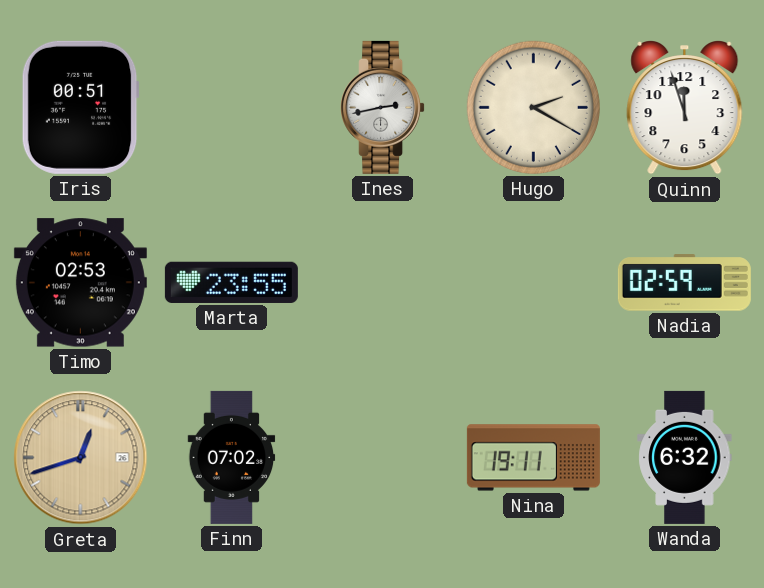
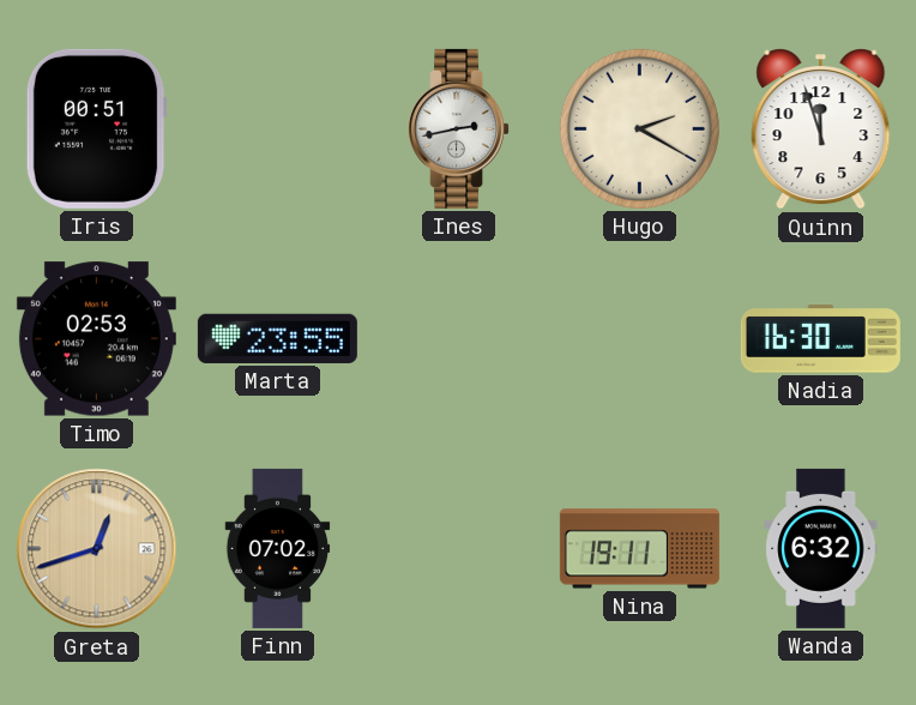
Nadia: 02:59 -> 16:30 (820, 339)
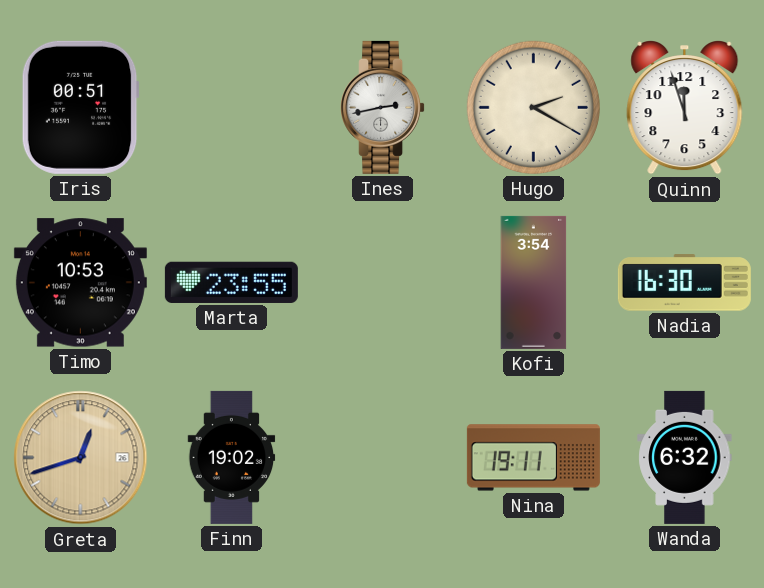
Timo: 02:53 -> 10:53 (80, 283)
Kofi: none -> 3:54 (534, 282)
Finn: 07:02 -> 19:02 (232, 457)
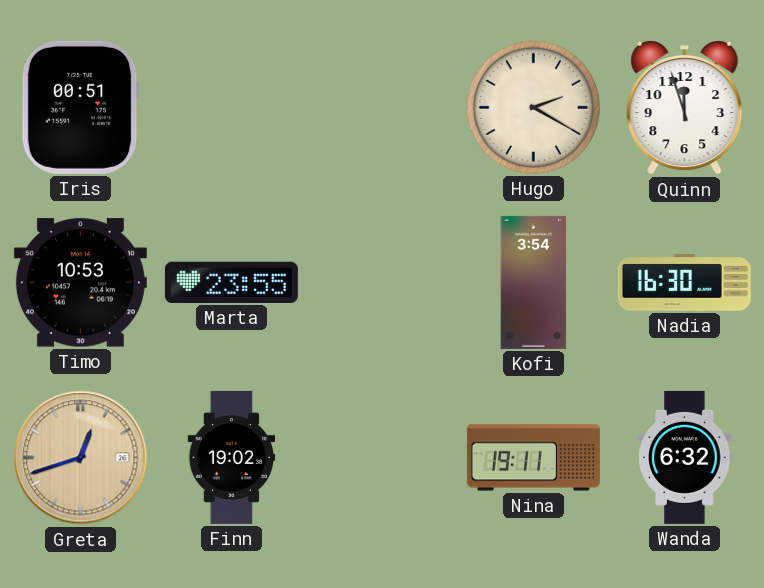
Ines: 2:43 -> none (383, 107)
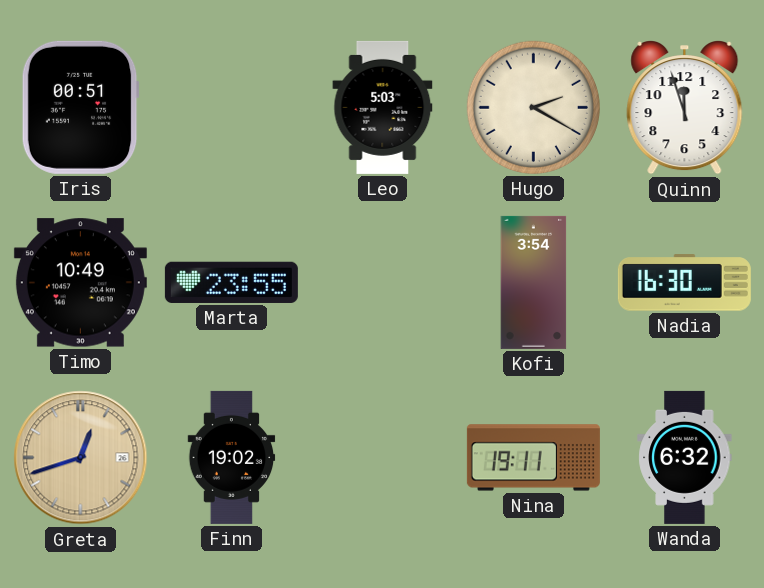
Leo: none -> 5:03 (383, 107)
Timo: 10:53 -> 10:49 (80, 283)
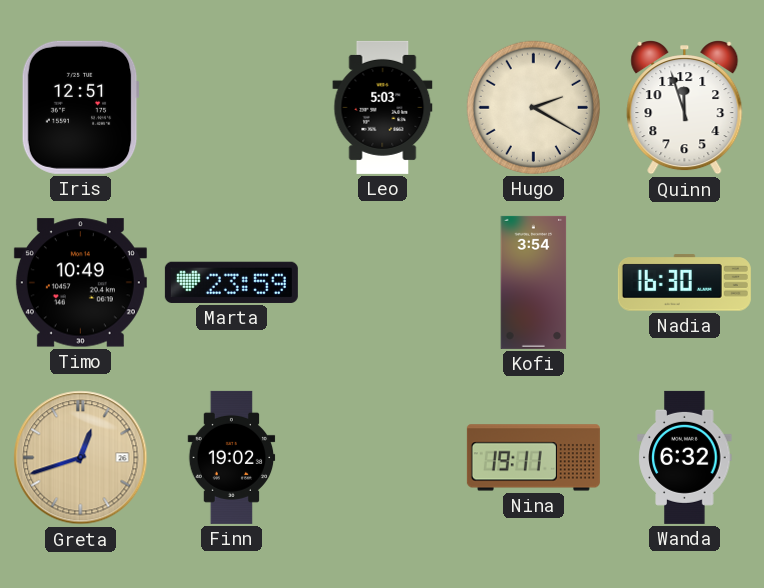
Iris: 00:51 -> 12:51 (80, 107)
Marta: 23:55 -> 23:59 (231, 282)
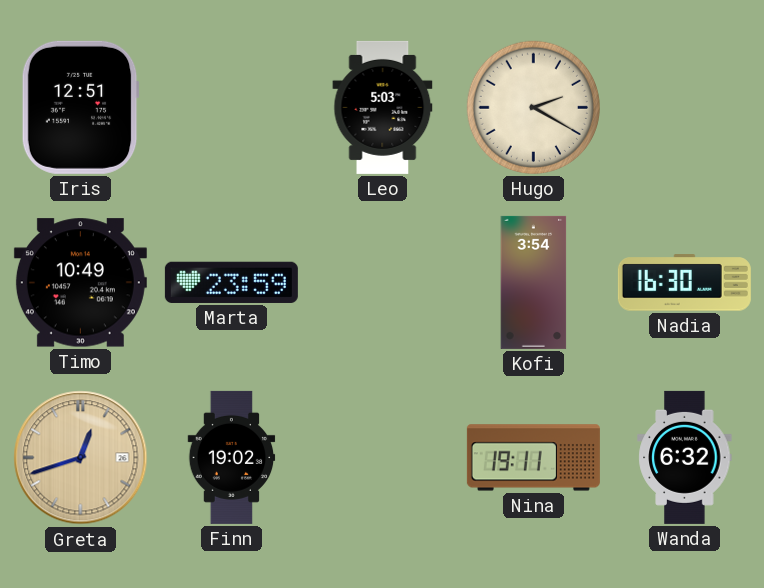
Quinn: 11:57 -> none (685, 108)
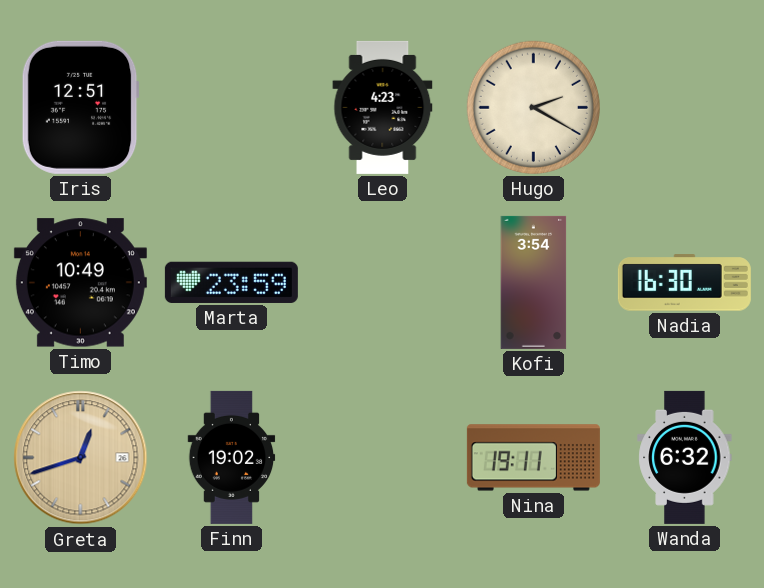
Leo: 5:03 -> 4:23 (383, 107)
